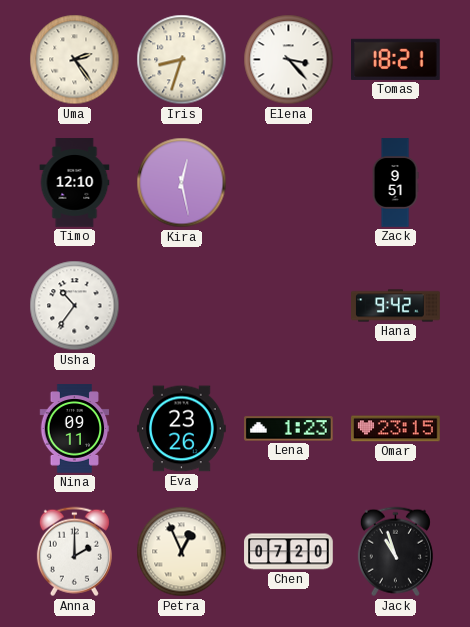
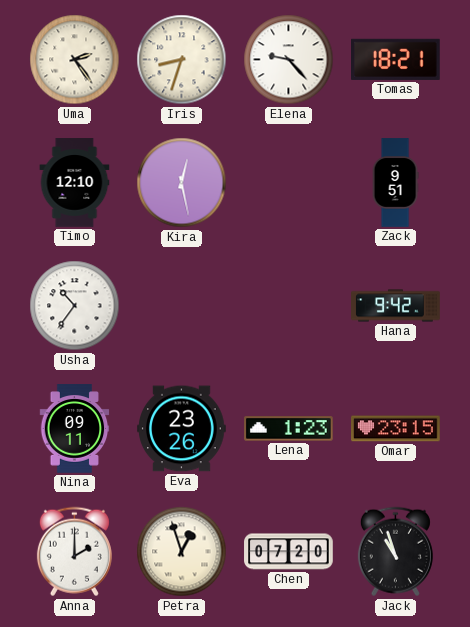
Elena: 3:23 -> 9:23 (289, 60)
Petra: 12:56 -> 12:57 (182, 552)
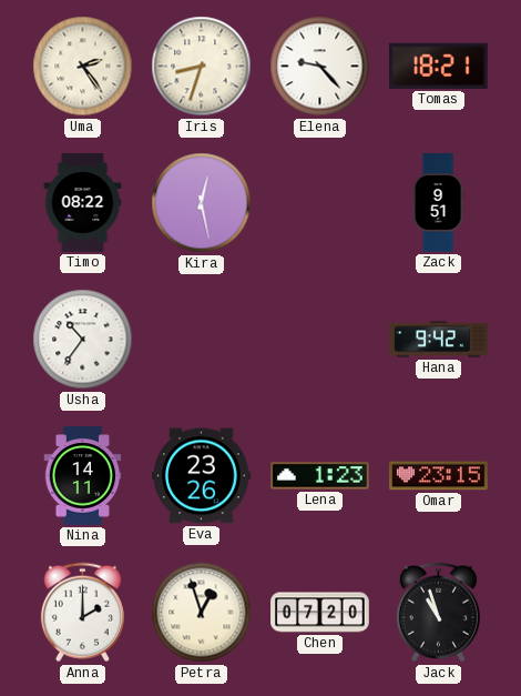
Timo: 12:10 -> 08:22 (83, 203)
Nina: 09:11 -> 14:11 (83, 476)
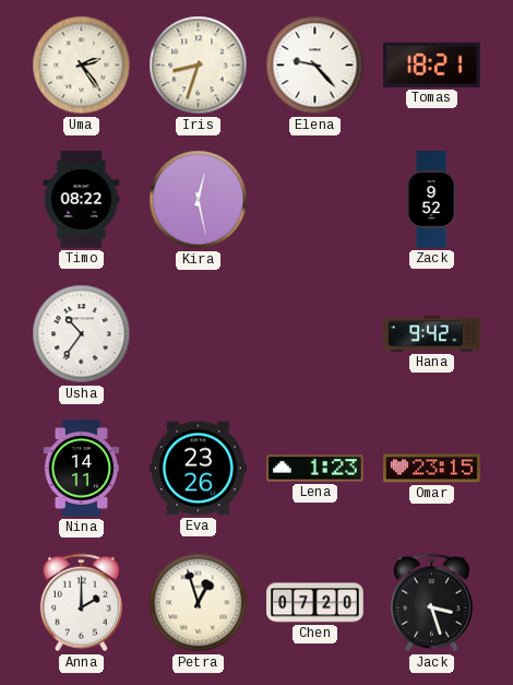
Zack: 9:51 -> 9:52 (431, 200)
Jack: 10:57 -> 3:27 (431, 603)
